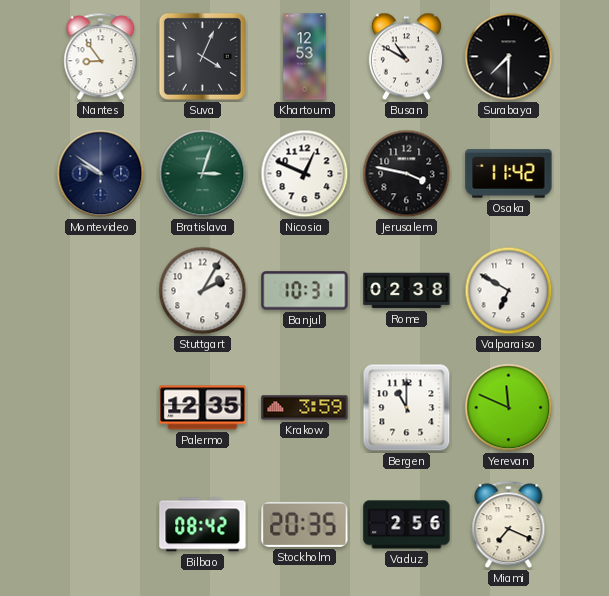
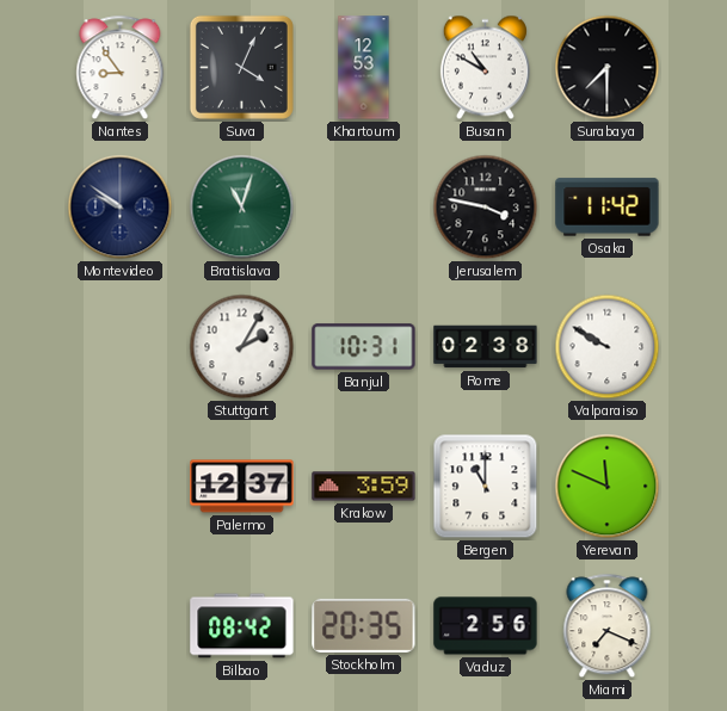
Bratislava: 3:03 -> 11:03 (242, 208)
Nicosia: 12:49 -> none (305, 174)
Valparaiso: 6:50 -> 9:50 (608, 347)
Palermo: 12:35 -> 12:37 (242, 487)
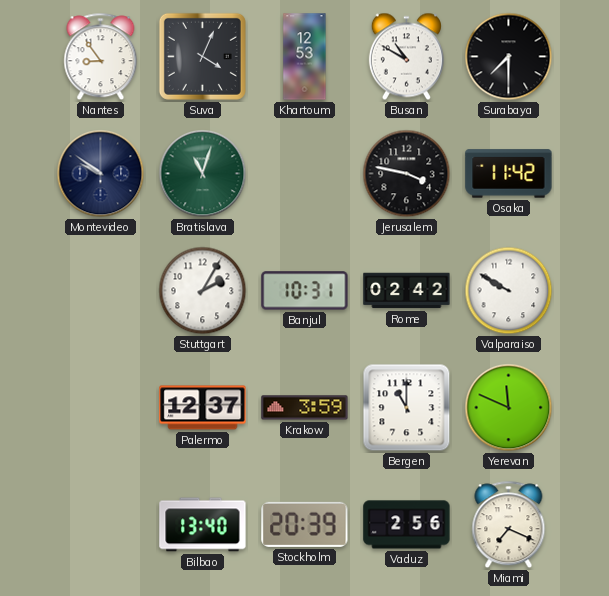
Rome: 02:38 -> 02:42 (407, 291)
Bilbao: 08:42 -> 13:40 (203, 525)
Stockholm: 20:35 -> 20:39 (305, 524)
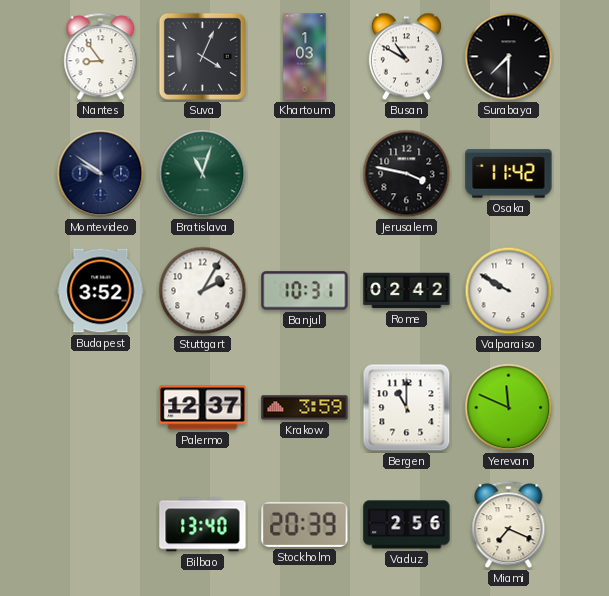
Khartoum: 12:53 -> 1:03 (305, 57)
Budapest: none -> 3:52 (101, 291)
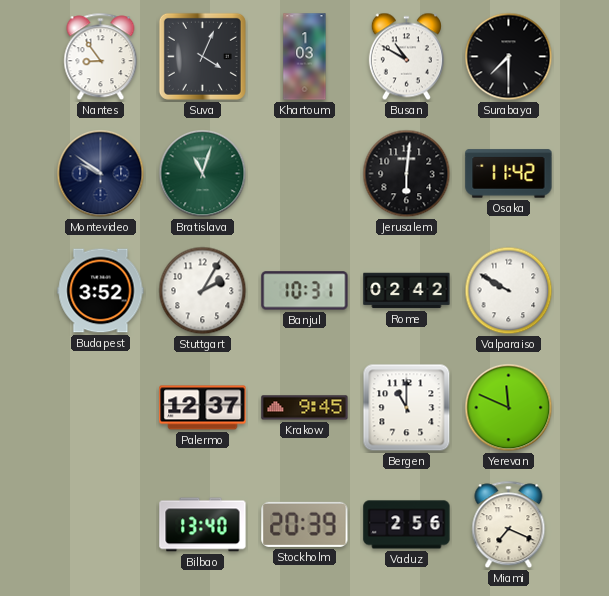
Jerusalem: 3:47 -> 6:01 (407, 174)
Krakow: 3:59 -> 9:45 (305, 408)
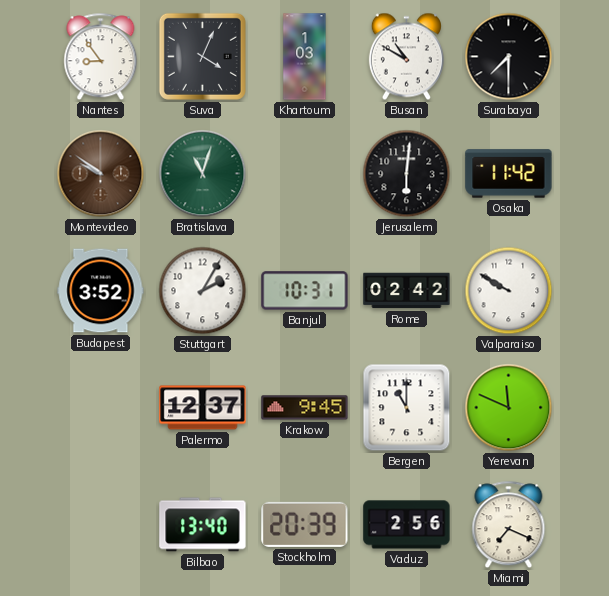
Montevideo dial: navy -> brown (101, 174)
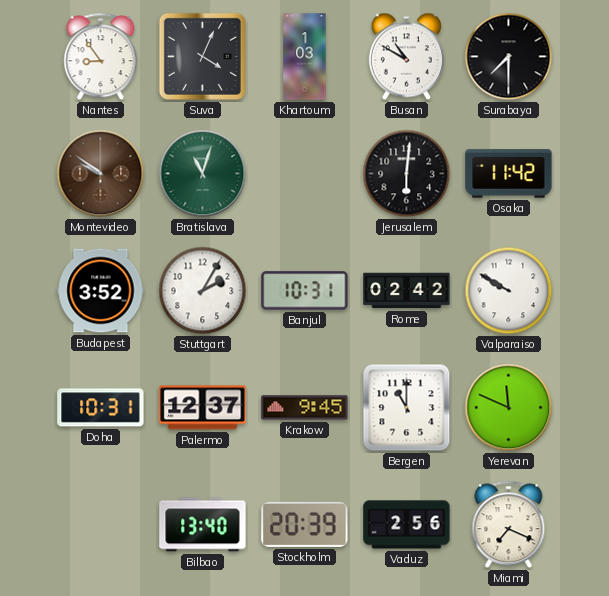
Doha: none -> 10:31 (101, 408)
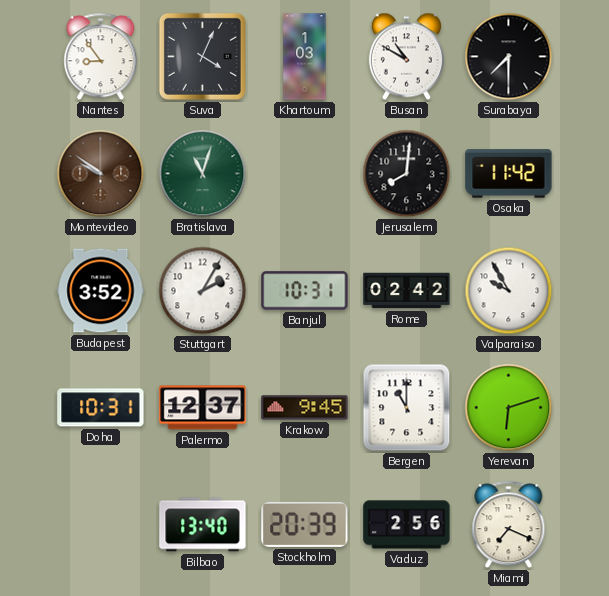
Jerusalem: 6:01 -> 8:01 (407, 174)
Valparaiso: 9:50 -> 9:55 (509, 291)
Yerevan: 11:49 -> 6:12 (509, 408)
